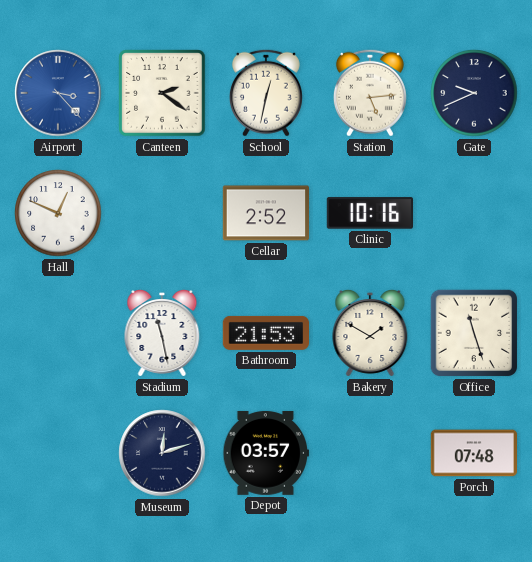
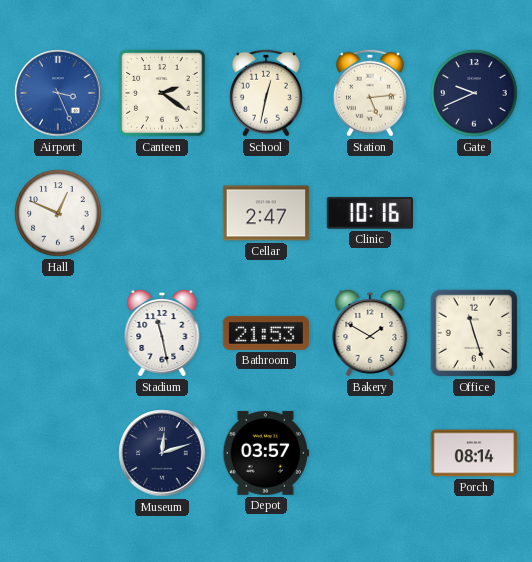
Airport: 3:23 -> 3:26 (58, 93)
Cellar: 2:52 -> 2:47 (266, 213)
Porch: 07:48 -> 08:14 (474, 453)
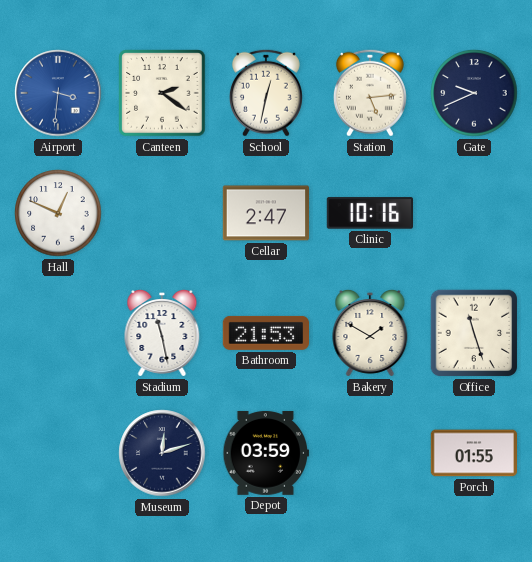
Airport: 3:26 -> 3:31 (58, 93)
Depot: 03:57 -> 03:59 (265, 453)
Porch: 08:14 -> 01:55 (474, 453)
